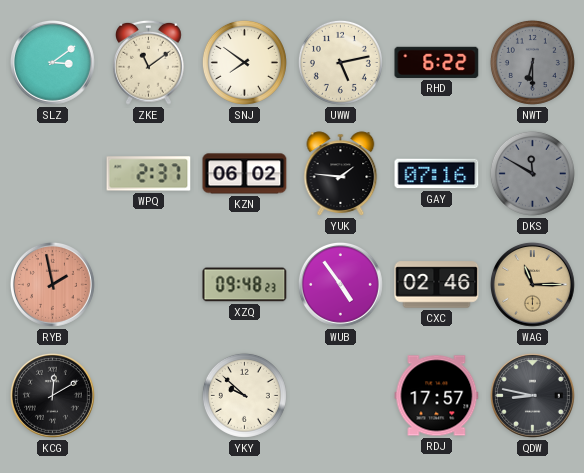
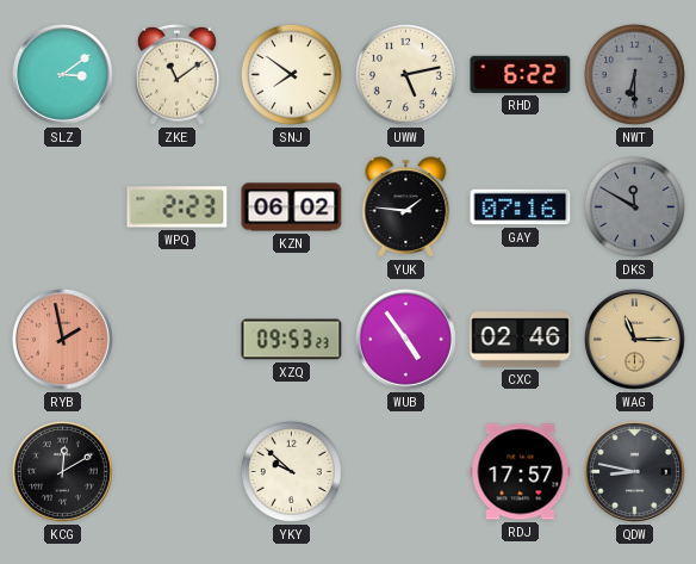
WPQ: 2:37 -> 2:23 (178, 207)
XZQ: 09:48 -> 09:53 (292, 340)
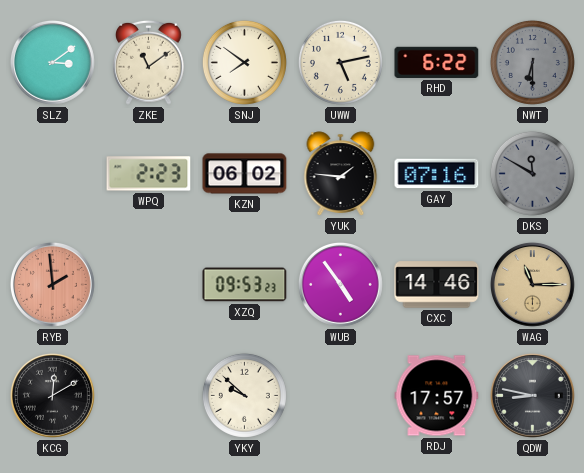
RYB: 1:58 -> 1:59 (52, 284)
CXC: 02:46 -> 14:46 (437, 285)
